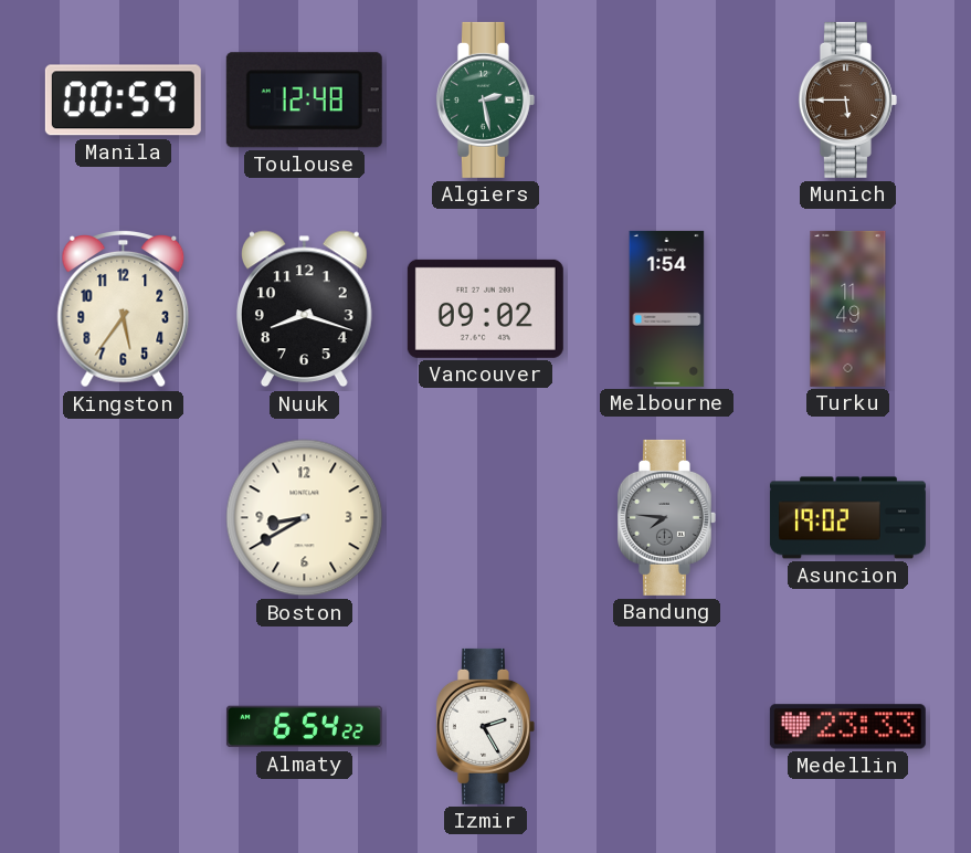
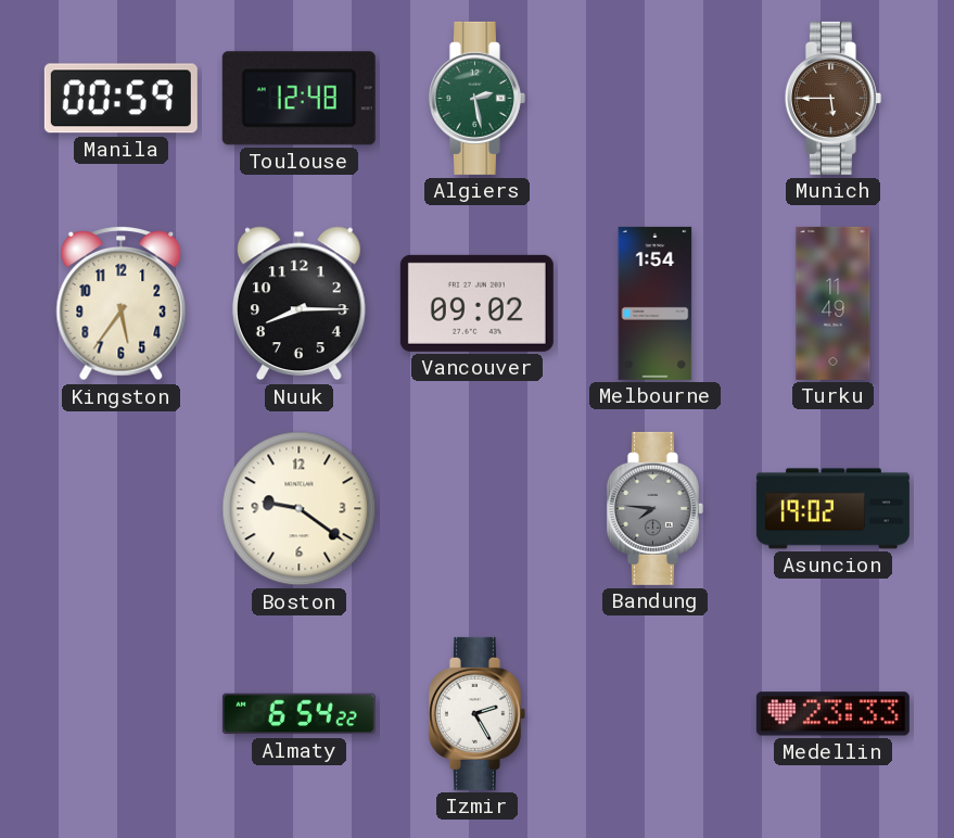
Nuuk: 8:18 -> 8:15 (298, 304)
Boston: 8:40 -> 9:21 (300, 509)
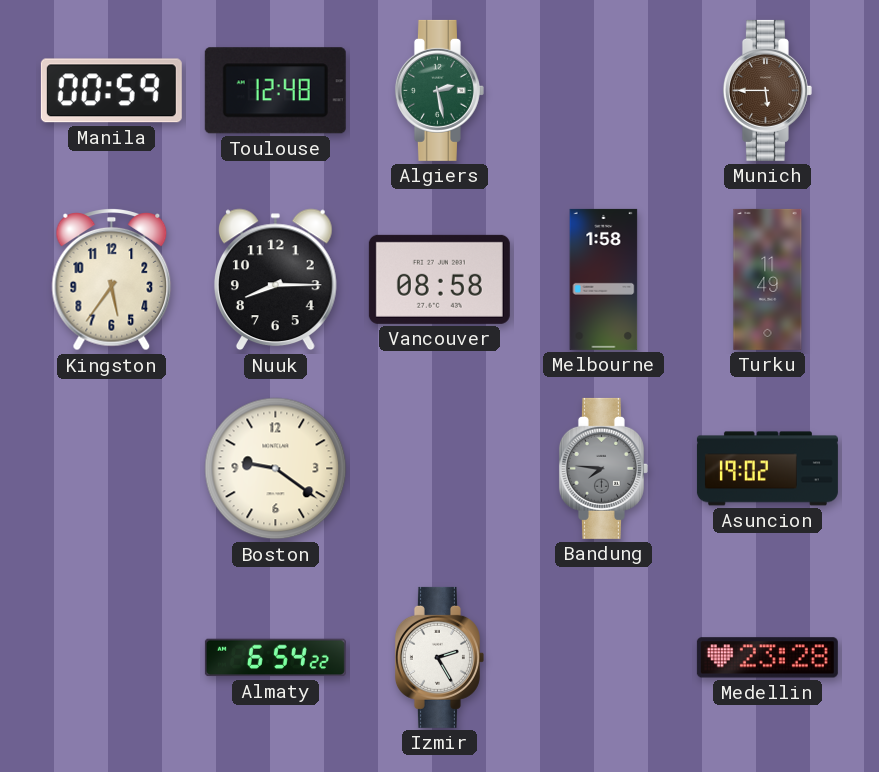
Vancouver: 09:02 -> 08:58 (439, 279)
Melbourne: 1:54 -> 1:58 (604, 279)
Medellin: 23:33 -> 23:28 (767, 658)
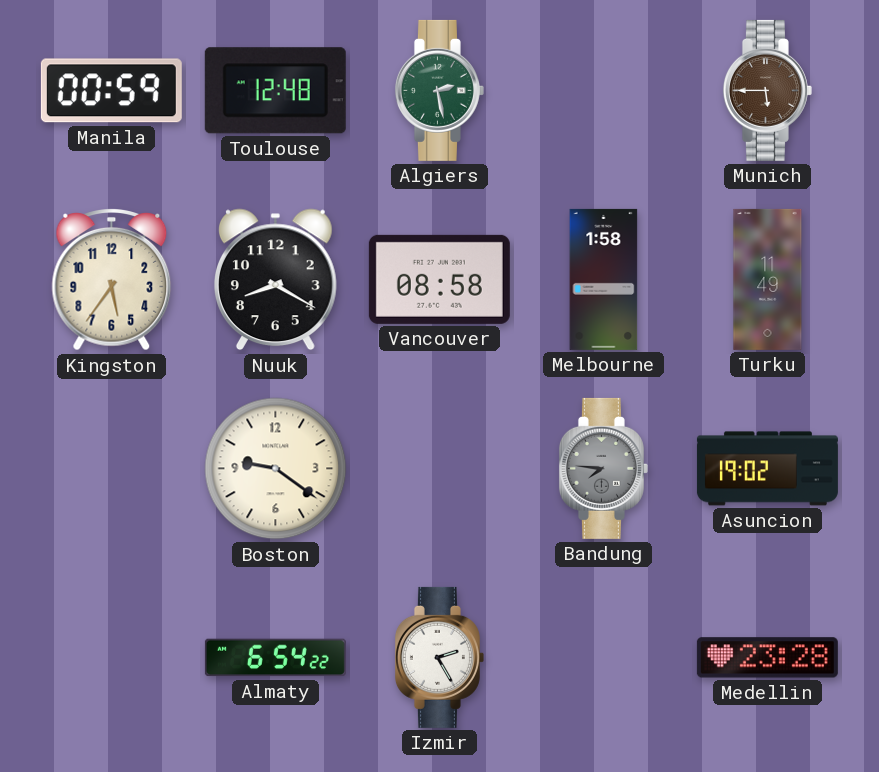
Nuuk: 8:15 -> 8:20 (275, 280)
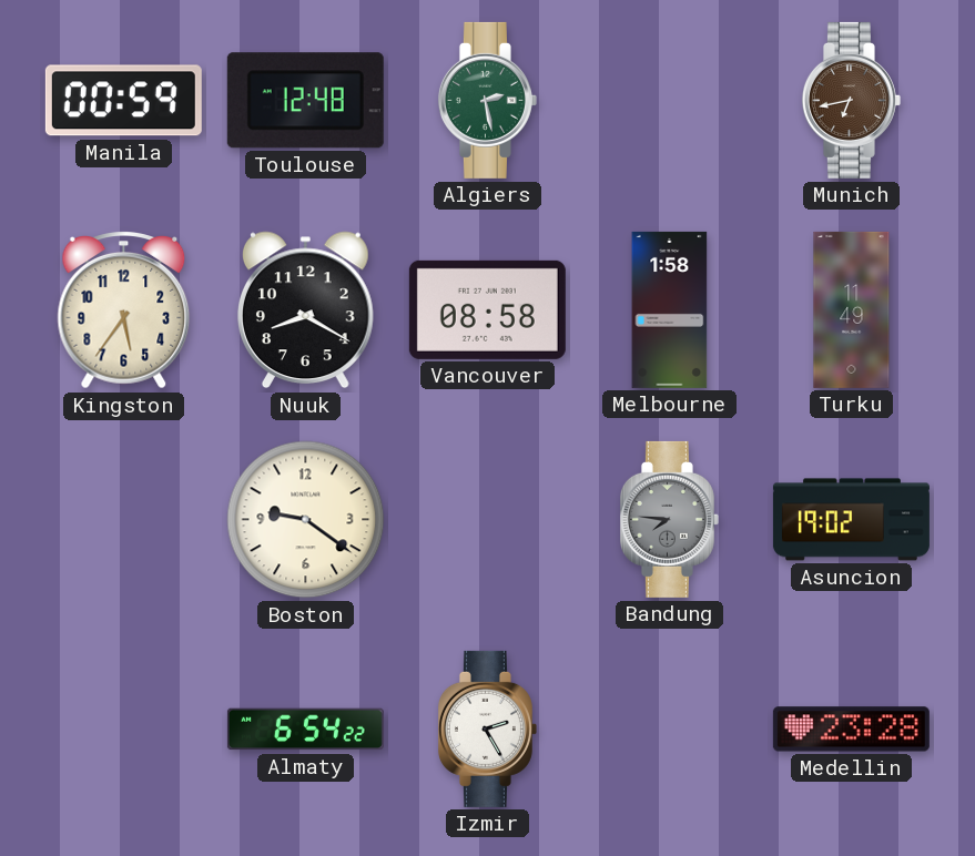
Munich: 5:45 -> 6:43 (851, 100)
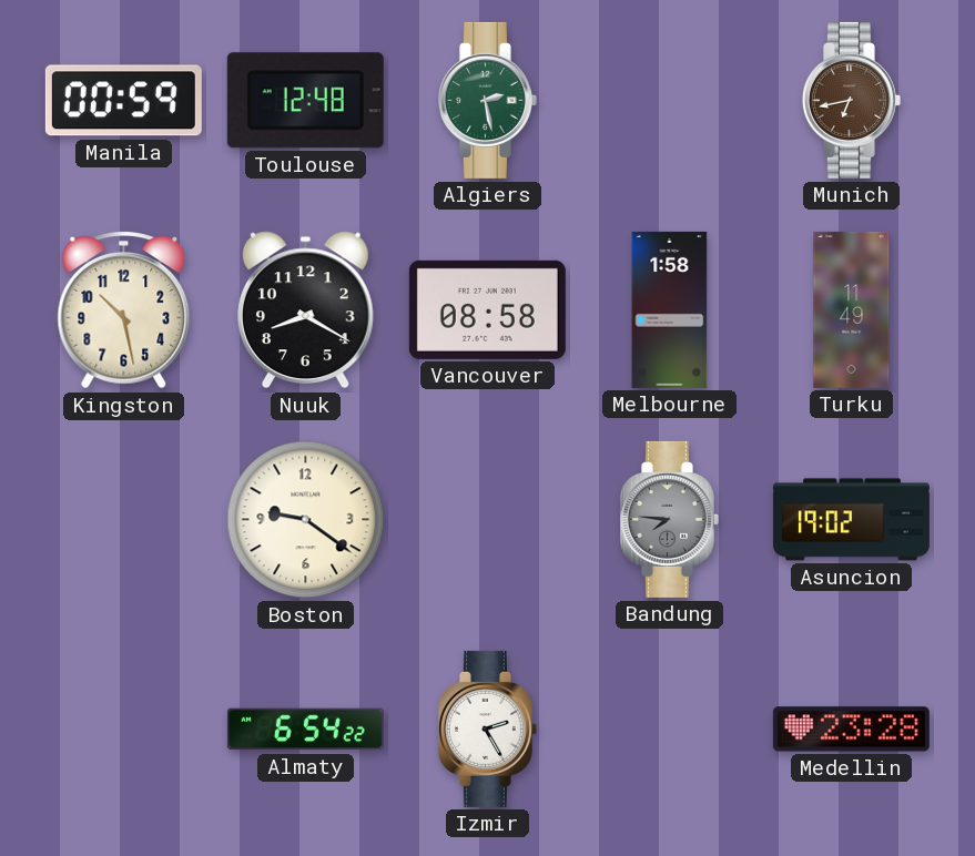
Kingston: 5:36 -> 10:28 (124, 310)
